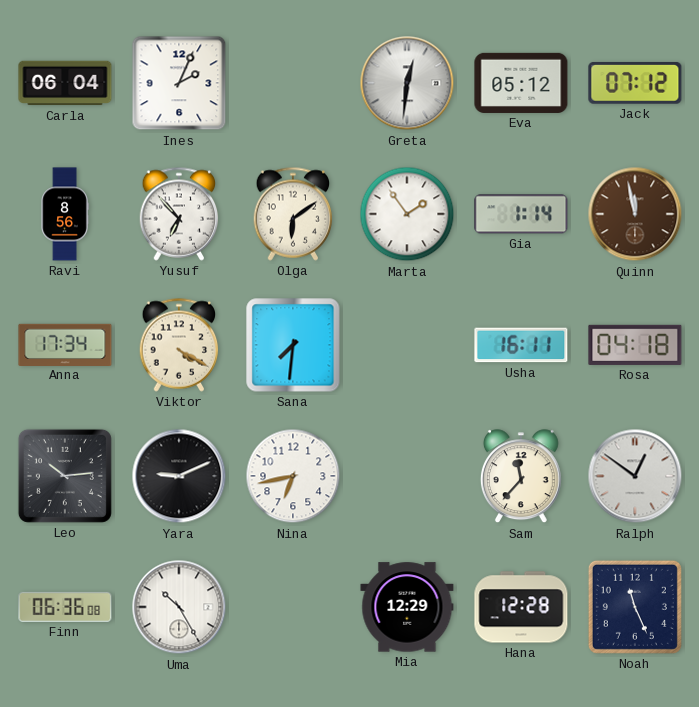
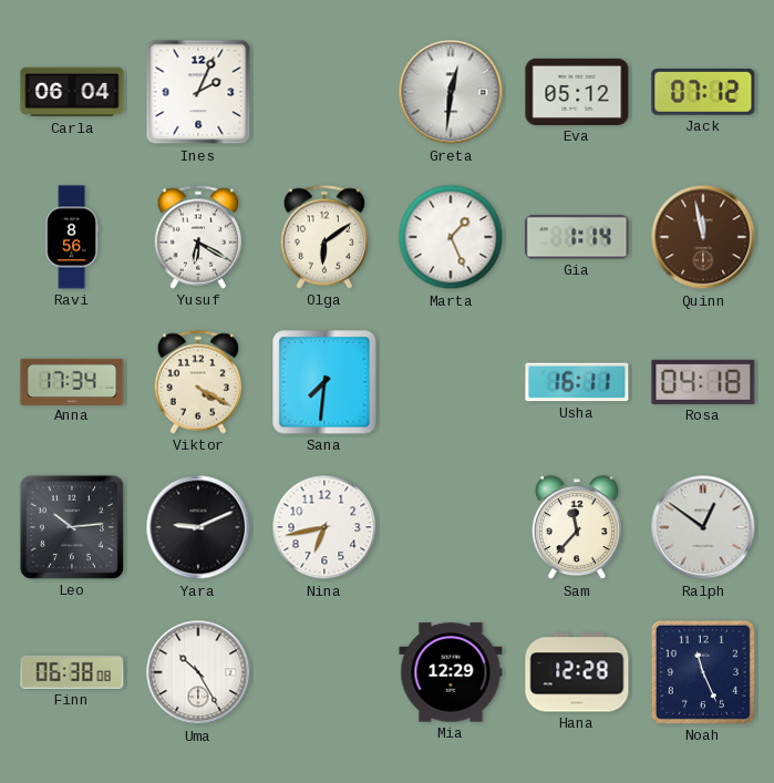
Yusuf: 6:53 -> 6:20 (198, 237)
Marta: 1:54 -> 1:26 (451, 237)
Finn: 06:36 -> 06:38 (72, 672)
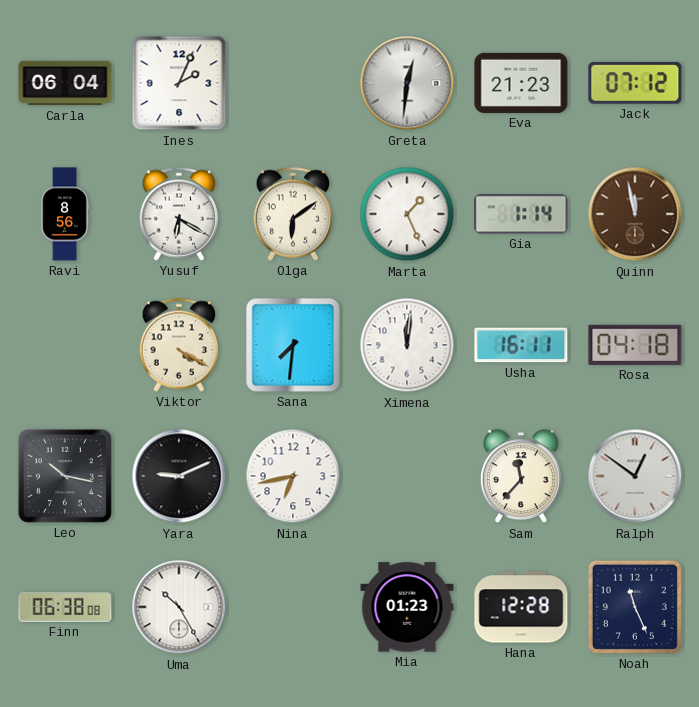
Eva: 05:12 -> 21:23 (521, 83)
Anna: 17:34 -> none (72, 381)
Ximena: none -> 12:01 (407, 345)
Leo: 10:14 -> 10:17 (65, 476)
Mia: 12:29 -> 01:23 (407, 607)
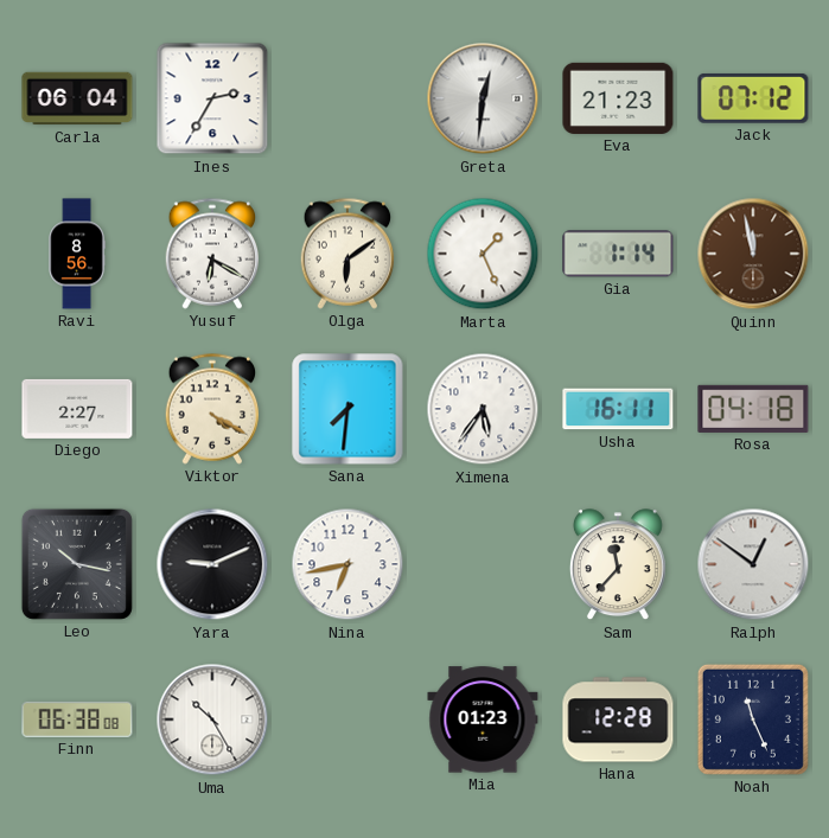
Ines: 2:04 -> 2:35 (212, 98)
Diego: none -> 2:27 (77, 409)
Ximena: 12:01 -> 5:36 (483, 409)
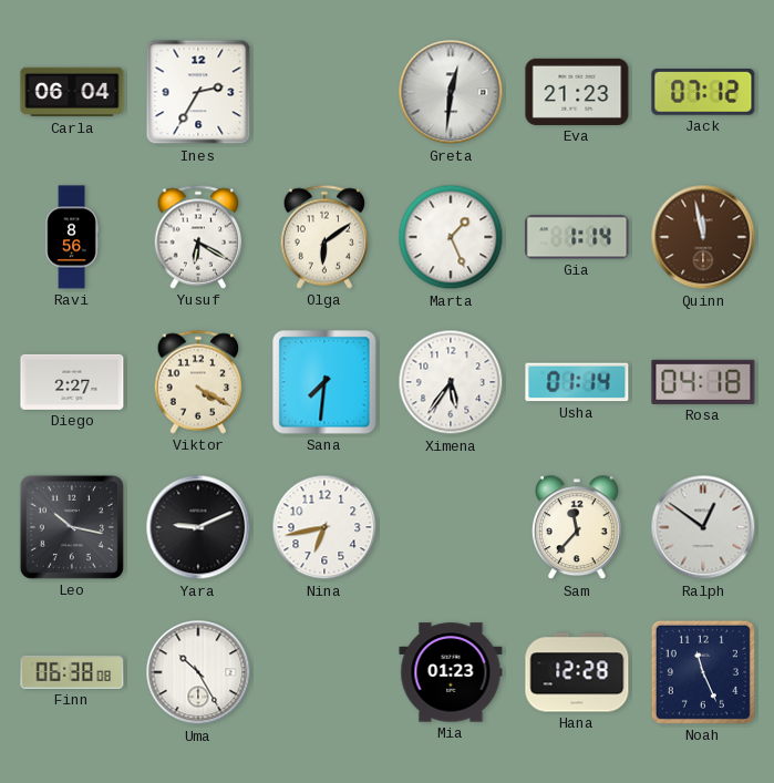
Usha: 16:11 -> 01:14 (577, 382)
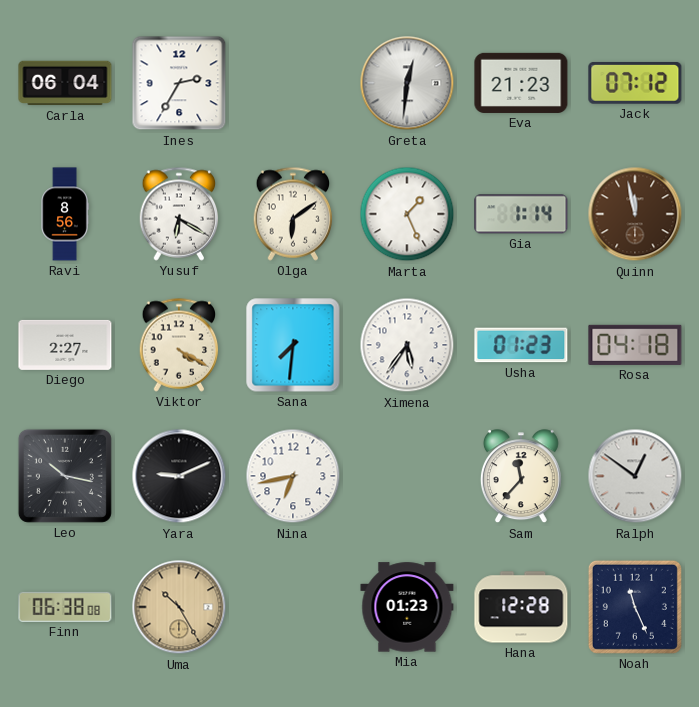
Usha: 01:14 -> 01:23 (521, 345)
Uma dial: white -> champagne (179, 607)
